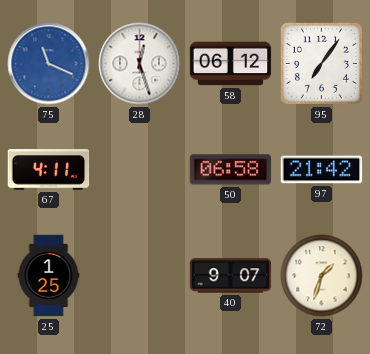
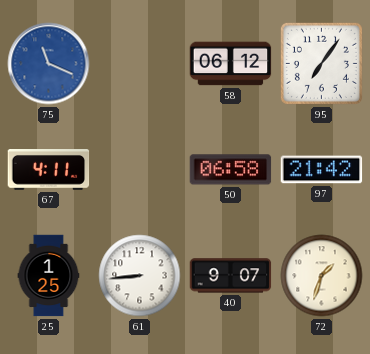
28: 12:27 -> none (140, 64)
61: none -> 8:44 (140, 276)
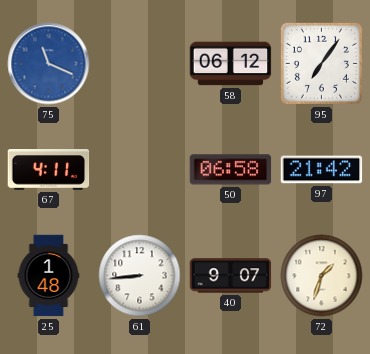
25: 1:25 -> 1:48 (49, 276)
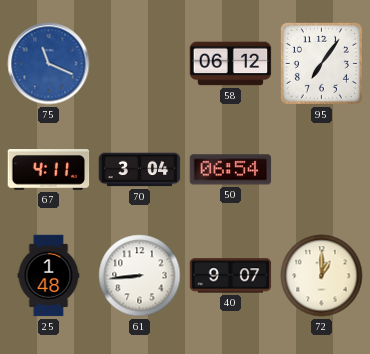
70: none -> 3:04 (140, 170)
50: 06:58 -> 06:54 (231, 170)
97: 21:42 -> none (322, 170)
72: 1:33 -> 1:00 (322, 276)
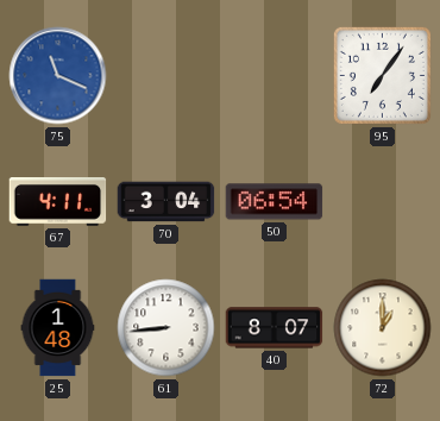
58: 06:12 -> none (231, 64)
40: 9:07 -> 8:07 (275, 328)
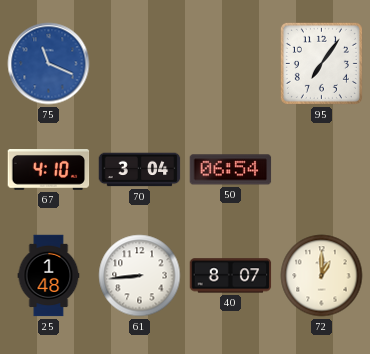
67: 4:11 -> 4:10 (49, 170)
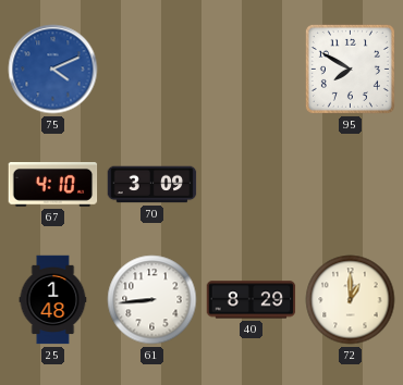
75: 11:19 -> 4:11 (53, 70)
95: 7:06 -> 7:50 (350, 69)
70: 3:04 -> 3:09 (152, 185)
50: 06:54 -> none (231, 170)
40: 8:07 -> 8:29 (252, 300)
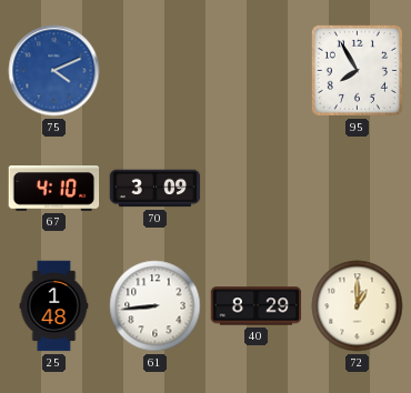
95: 7:50 -> 7:55 (357, 70)
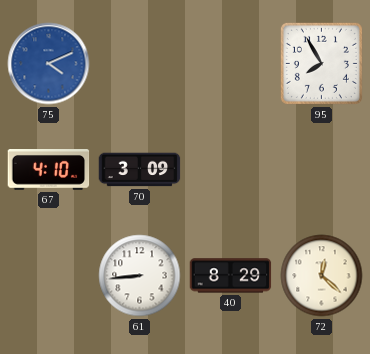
25: 1:48 -> none (54, 306)
72: 1:00 -> 12:22 (322, 276)
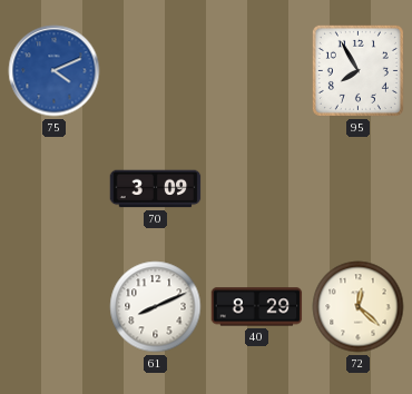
67: 4:10 -> none (49, 170)
61: 8:44 -> 8:11 (156, 307)
